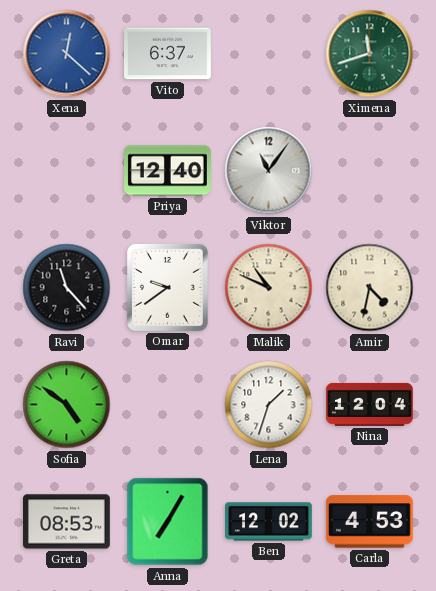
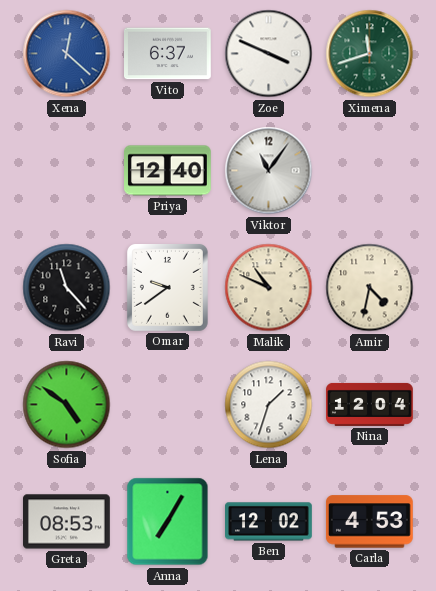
Zoe: none -> 3:49 (269, 54)
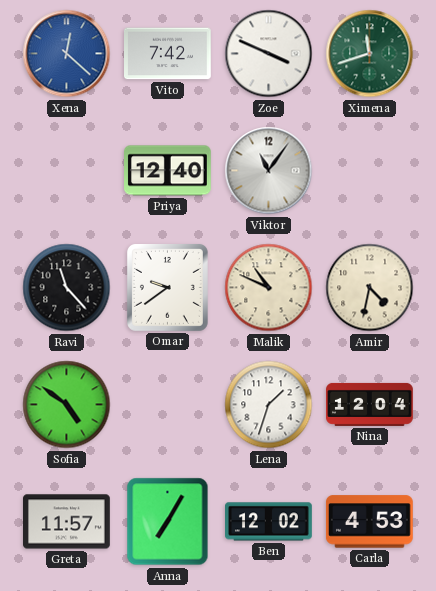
Vito: 6:37 -> 7:42 (168, 54)
Greta: 08:53 -> 11:57 (67, 522)
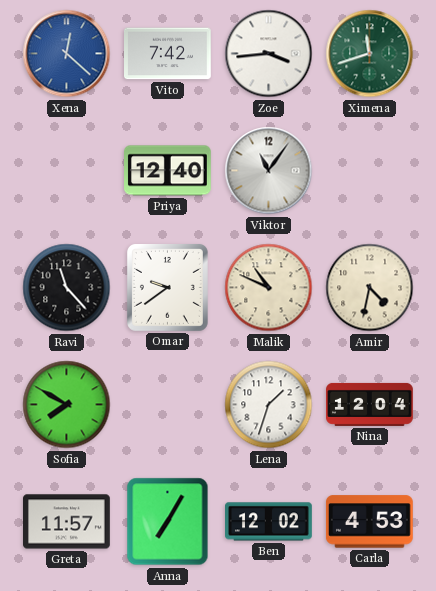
Zoe: 3:49 -> 3:44 (269, 54)
Sofia: 4:51 -> 7:50 (67, 405)
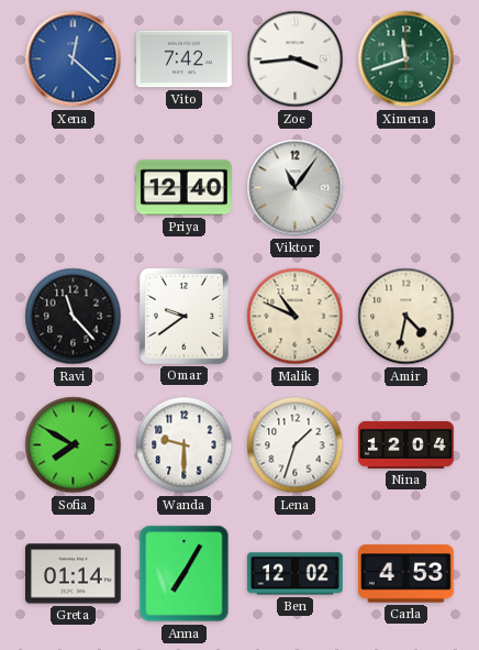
Wanda: none -> 9:30 (185, 445)
Greta: 11:57 -> 01:14 (74, 574)
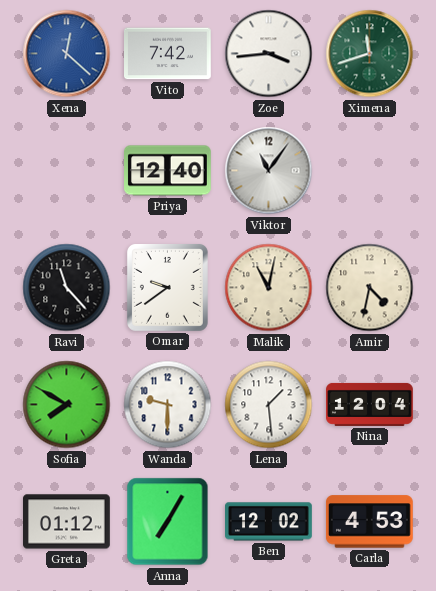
Malik: 10:49 -> 11:02 (269, 288)
Lena: 1:33 -> 1:29 (269, 405)
Greta: 01:14 -> 01:12 (67, 522)
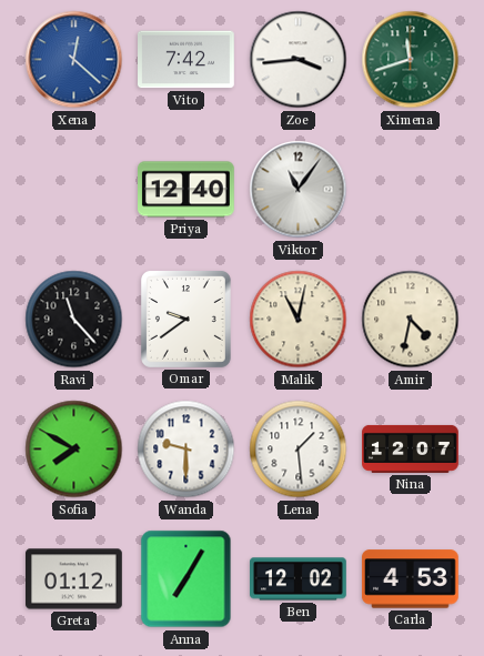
Nina: 12:04 -> 12:07 (411, 448)
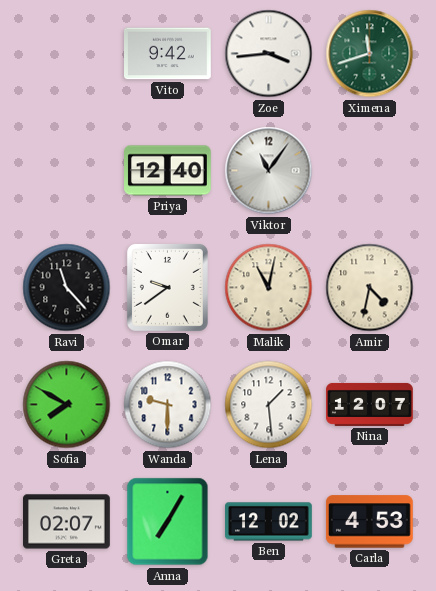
Xena: 12:22 -> none (74, 60)
Vito: 7:42 -> 9:42 (168, 54)
Greta: 01:12 -> 02:07 (67, 522)
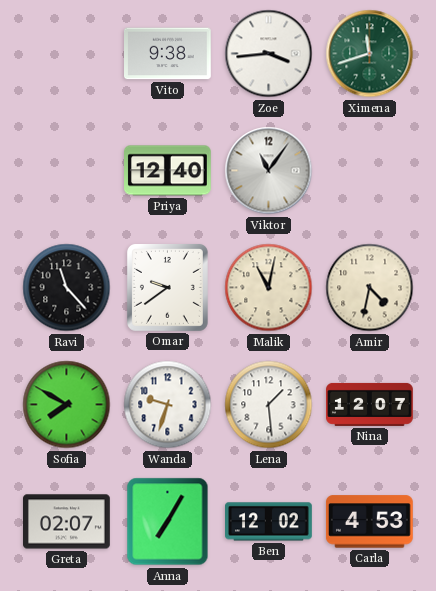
Vito: 9:42 -> 9:38 (168, 54)
Wanda: 9:30 -> 9:33 (168, 405)
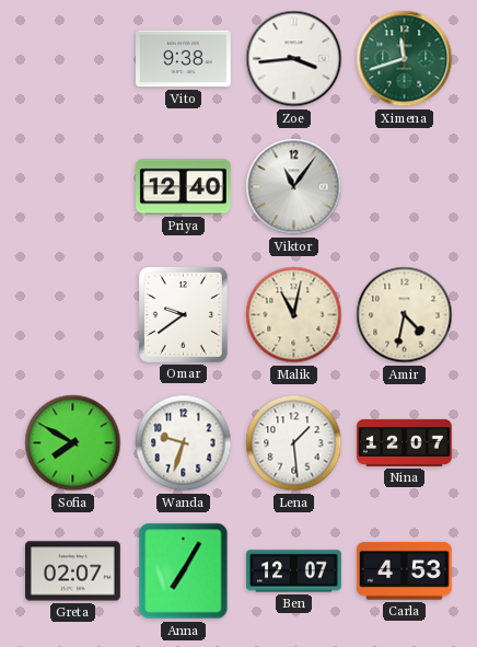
Ravi: 11:23 -> none (67, 288)
Ben: 12:02 -> 12:07 (294, 571)
